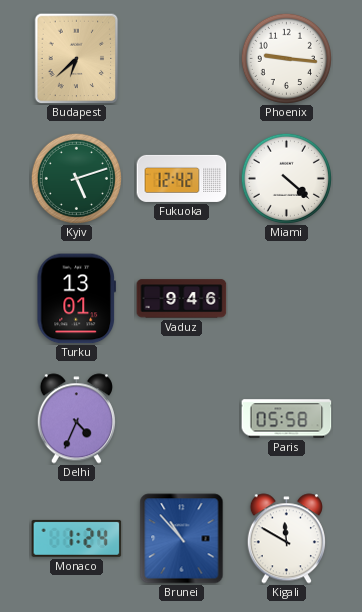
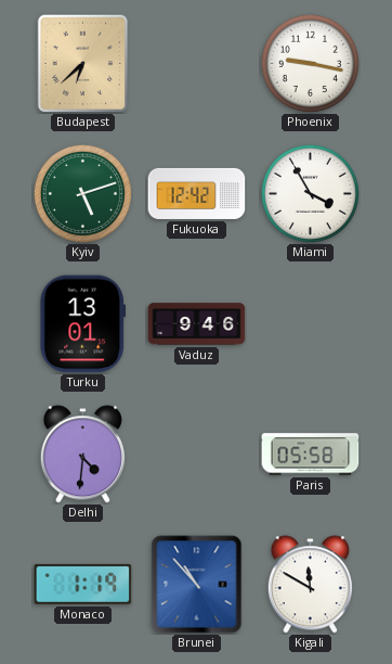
Phoenix: 9:16 -> 9:17 (310, 63)
Miami: 4:22 -> 3:55 (310, 193)
Delhi: 4:34 -> 4:31 (82, 455)
Monaco: 1:24 -> 1:19 (83, 584)
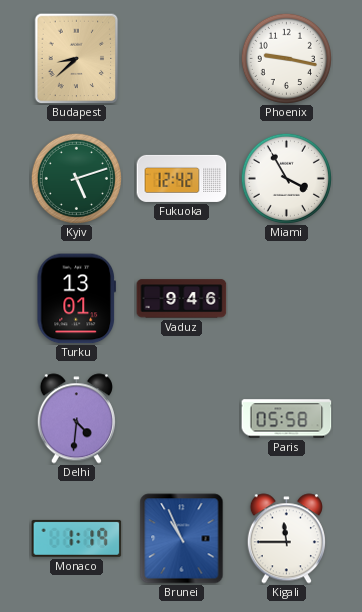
Budapest: 6:38 -> 8:38 (77, 58)
Brunei: 10:53 -> 10:56 (182, 539)
Kigali: 11:50 -> 11:45 (286, 539)
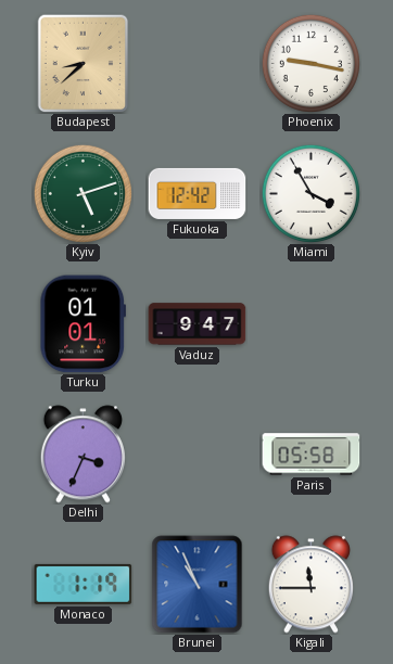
Turku: 13:01 -> 01:01 (83, 324)
Vaduz: 9:46 -> 9:47 (198, 324)
Delhi: 4:31 -> 3:34 (83, 455)
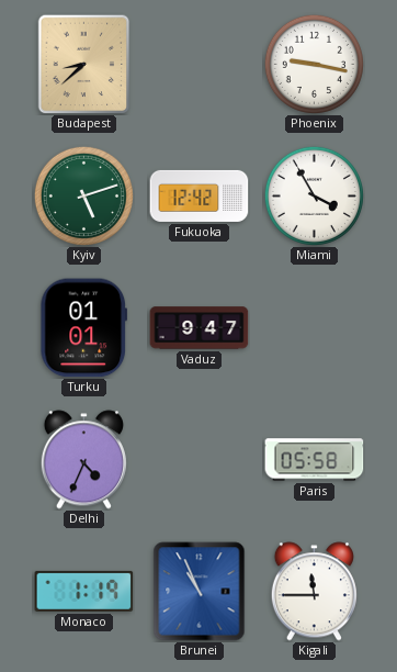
Delhi: 3:34 -> 4:34 (83, 460)
